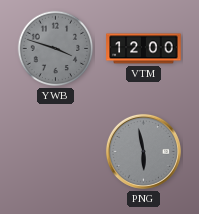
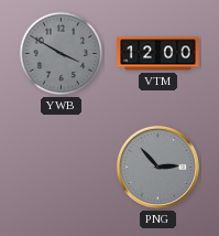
YWB: 3:48 -> 3:50 (62, 54)
PNG: 5:58 -> 2:53 (157, 167)
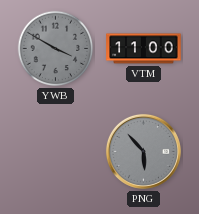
VTM: 12:00 -> 11:00 (144, 49)
PNG: 2:53 -> 5:53 (143, 151)
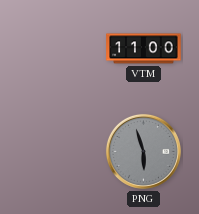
YWB: 3:50 -> none (56, 49)
PNG: 5:53 -> 5:57 (143, 151)
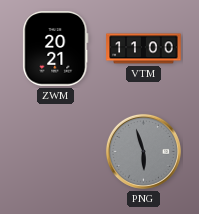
ZWM: none -> 20:21 (56, 49)
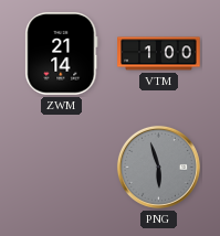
ZWM: 20:21 -> 21:14 (62, 54)
VTM: 11:00 -> 1:00 (159, 54)
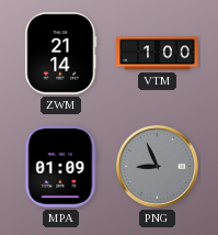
MPA: none -> 01:09 (61, 167)
PNG: 5:57 -> 8:56 (157, 166)
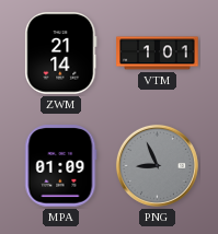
VTM: 1:00 -> 1:01 (158, 54)
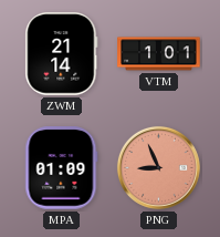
PNG dial: grey -> salmon (158, 167)
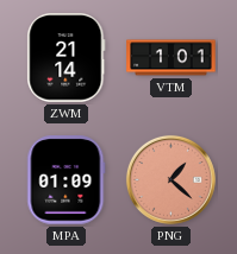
PNG: 8:56 -> 1:22 (170, 179)
